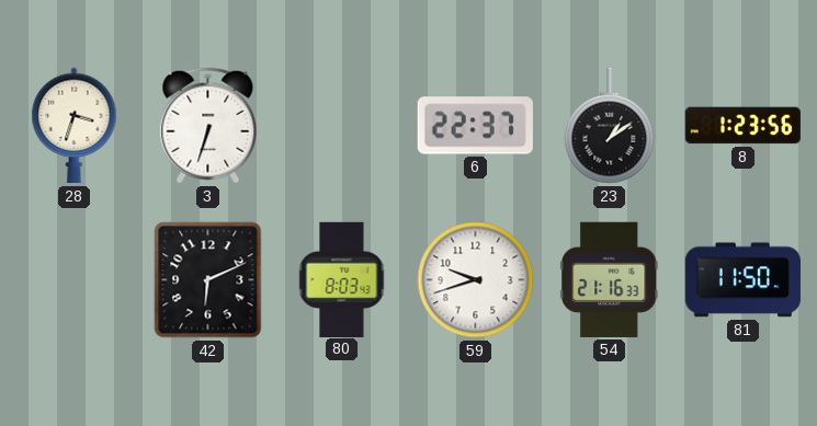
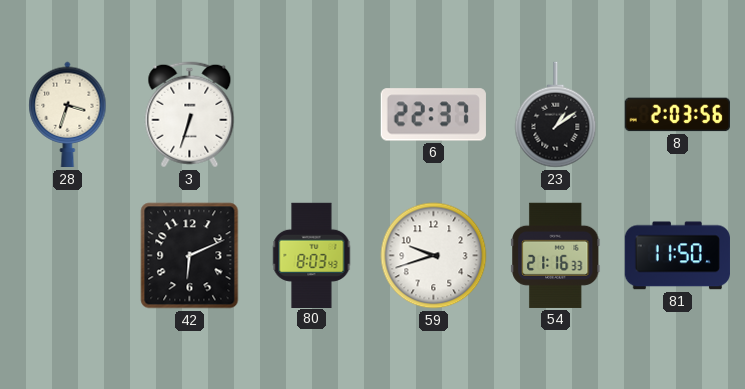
8: 1:23 -> 2:03 (677, 115)
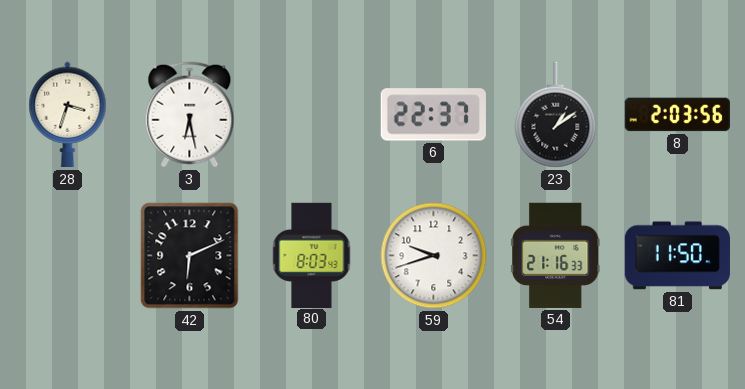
3: 6:33 -> 6:28 (190, 115)
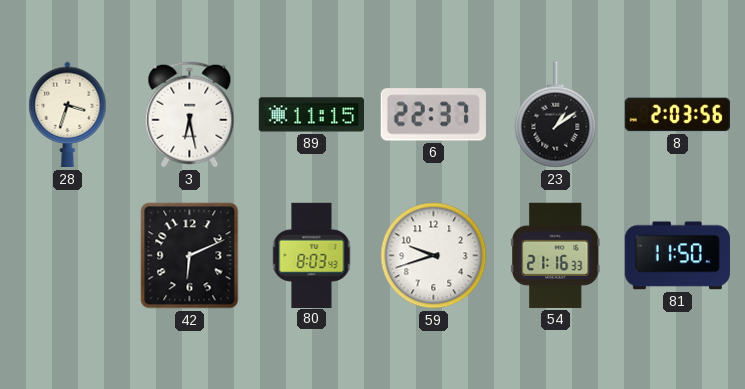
89: none -> 11:15 (311, 115)
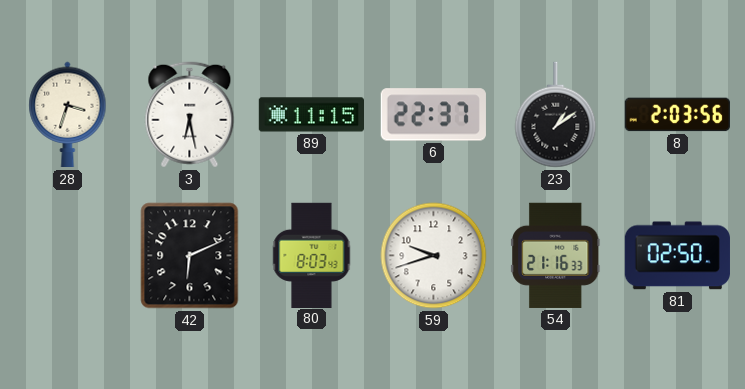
81: 11:50 -> 02:50 (677, 256)
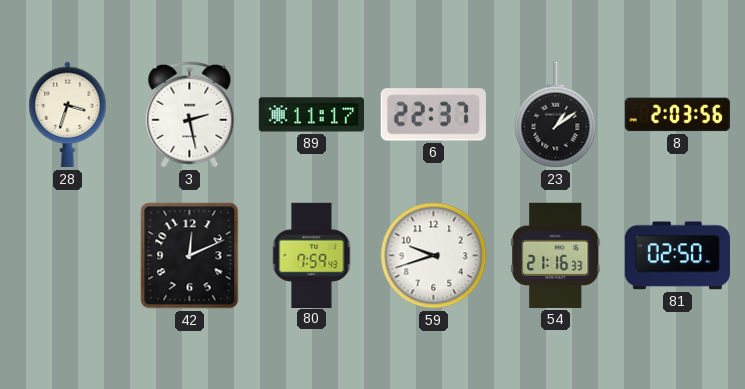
3: 6:28 -> 2:28 (190, 115)
89: 11:15 -> 11:17 (311, 115)
42: 6:11 -> 12:11 (190, 256)
80: 8:03 -> 7:59 (312, 255)
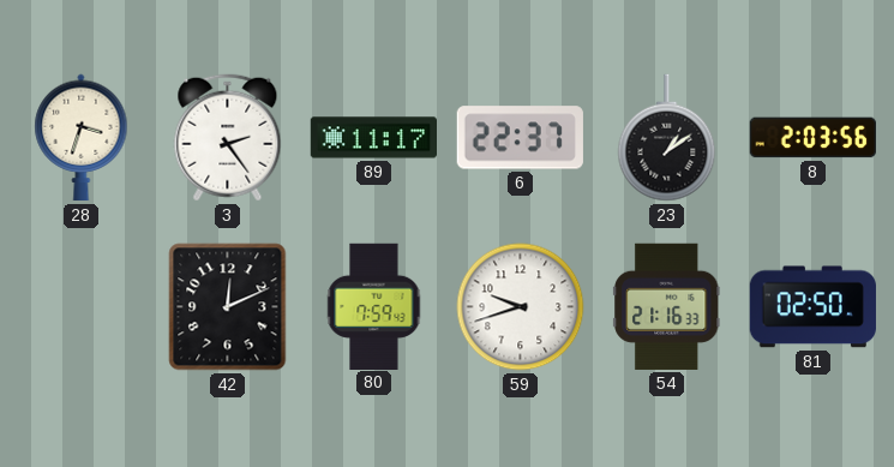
3: 2:28 -> 2:24 (228, 138)
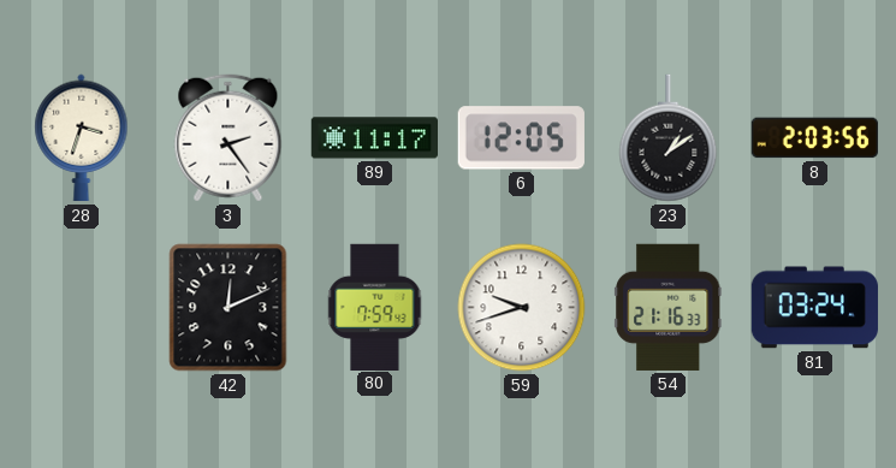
6: 22:37 -> 12:05 (521, 138)
81: 02:50 -> 03:24 (814, 308)
